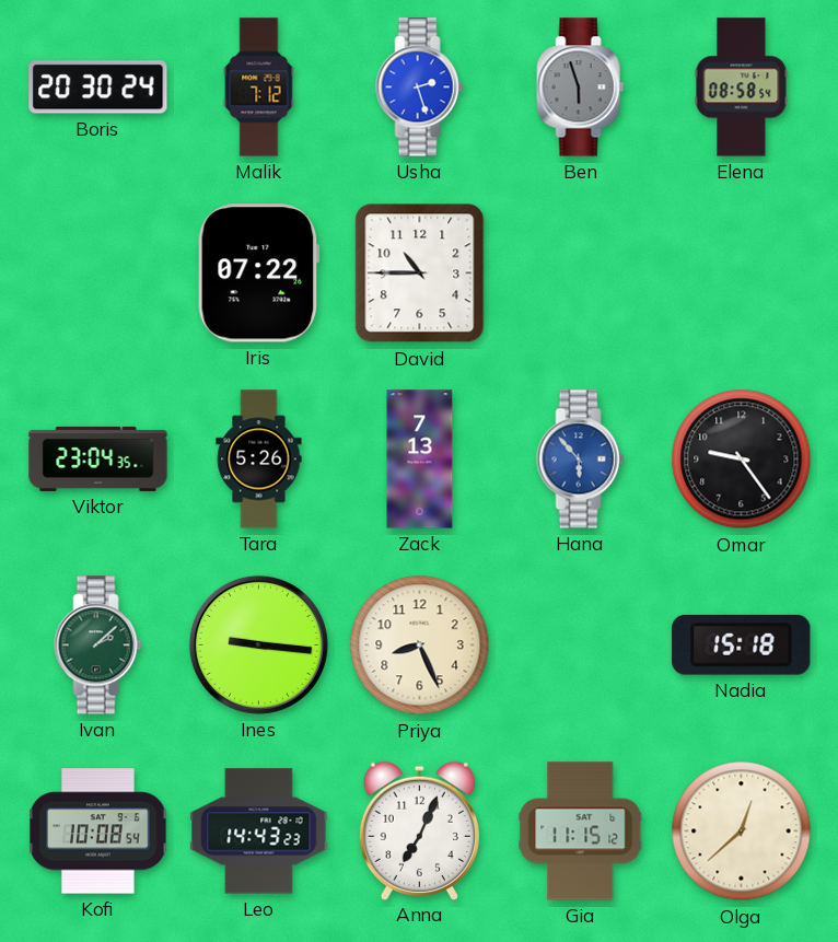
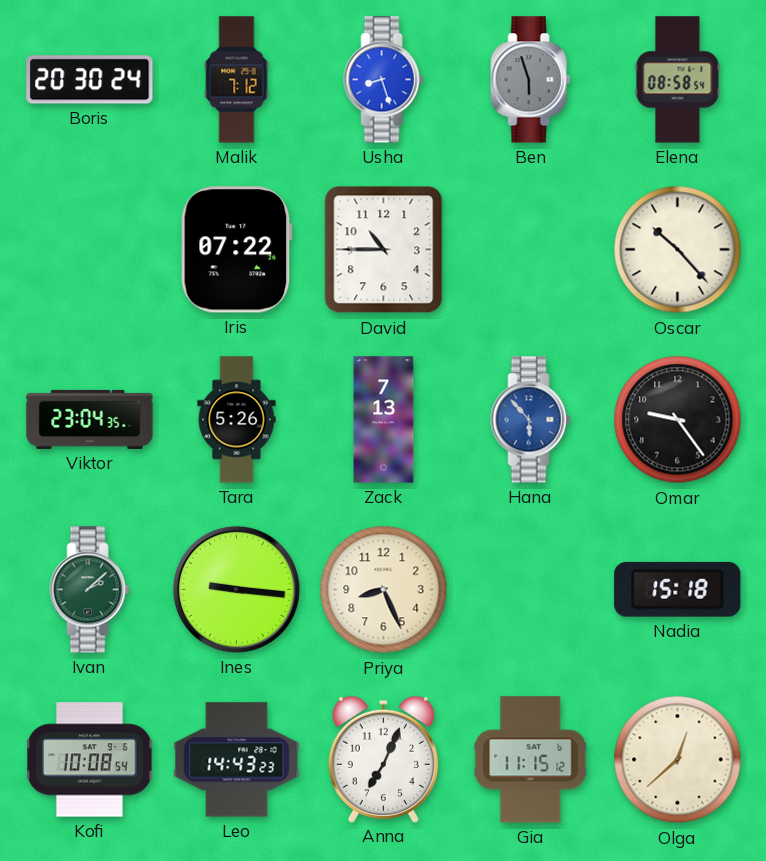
Usha: 2:27 -> 8:27 (384, 80)
Oscar: none -> 10:23 (678, 250)
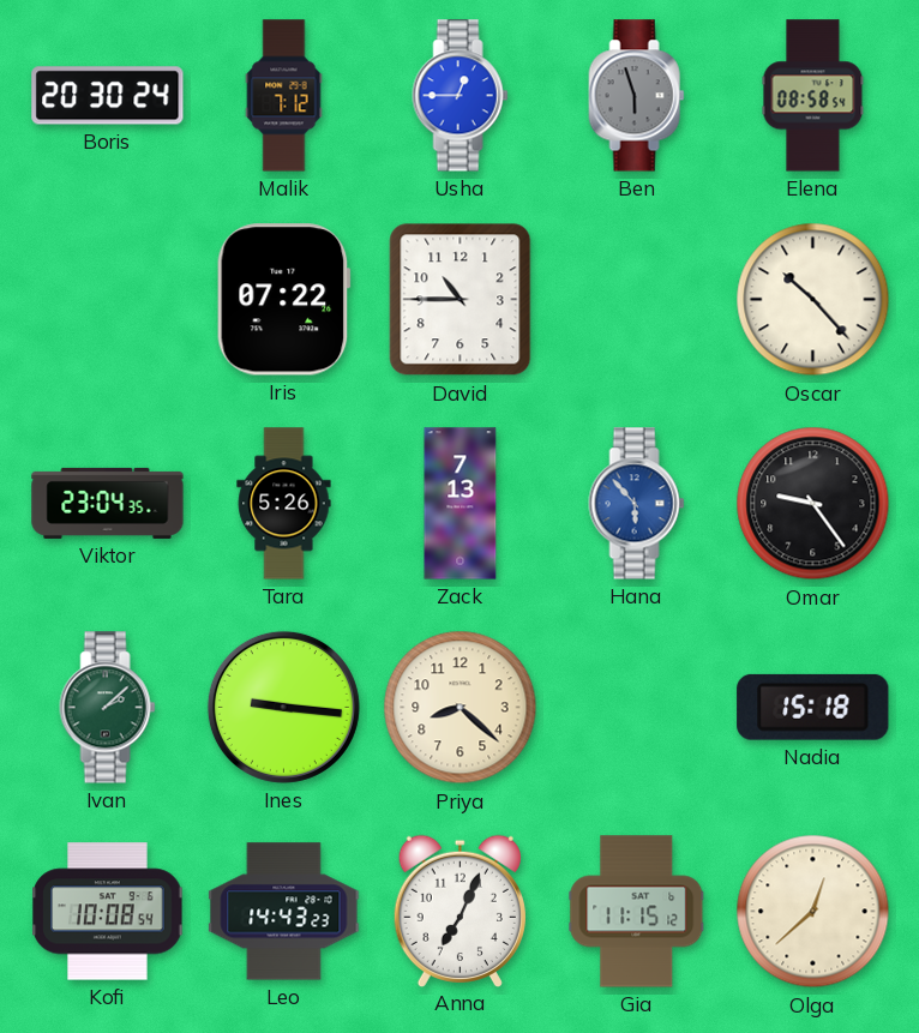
Usha: 8:27 -> 12:45 (461, 96)
Priya: 8:26 -> 8:22 (461, 708)
